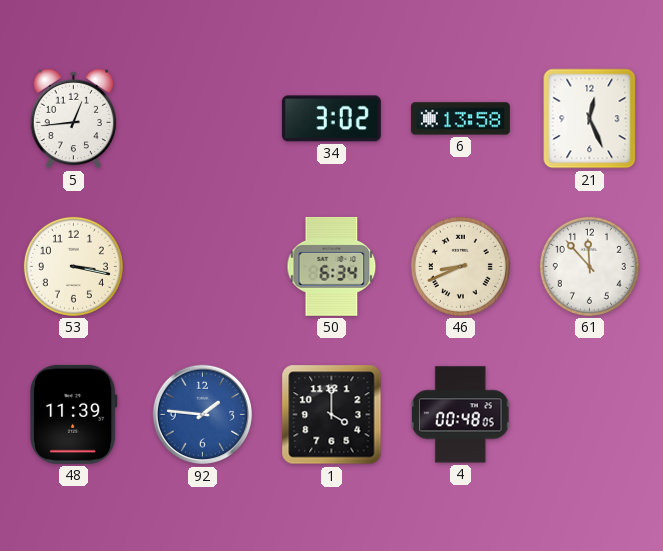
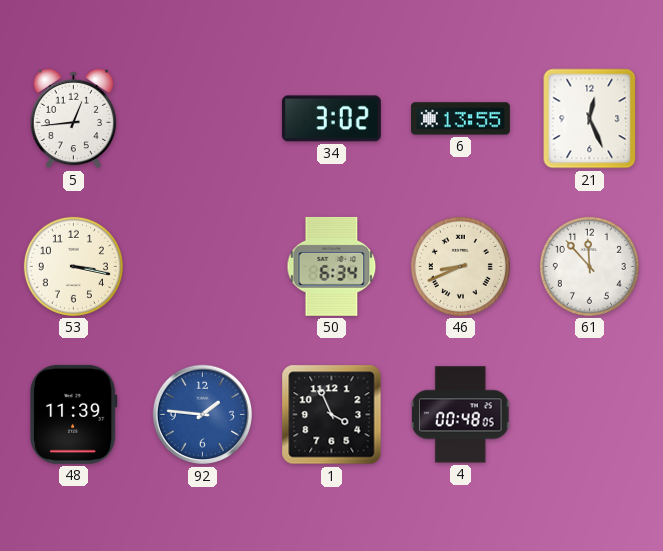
6: 13:58 -> 13:55 (460, 119)
1: 4:00 -> 3:56 (332, 415)
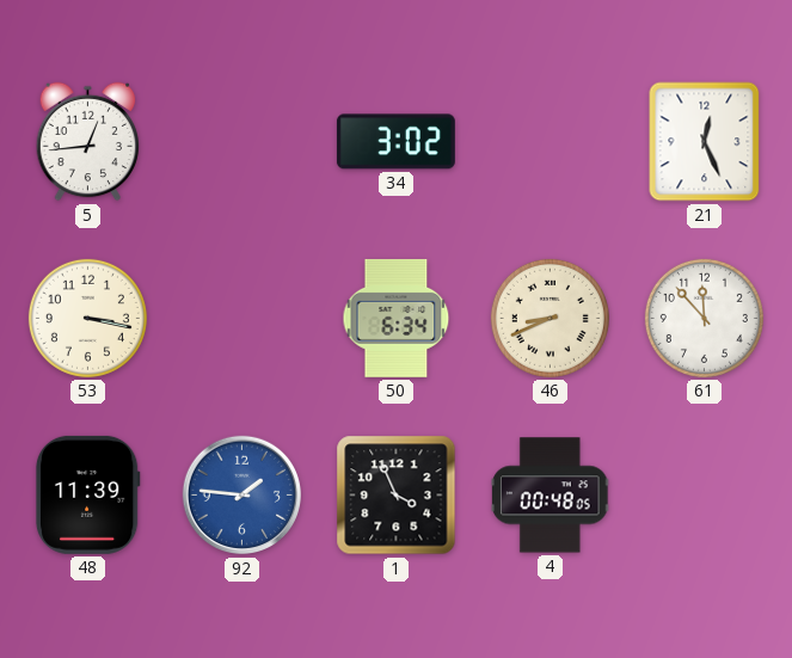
6: 13:55 -> none (460, 119)
